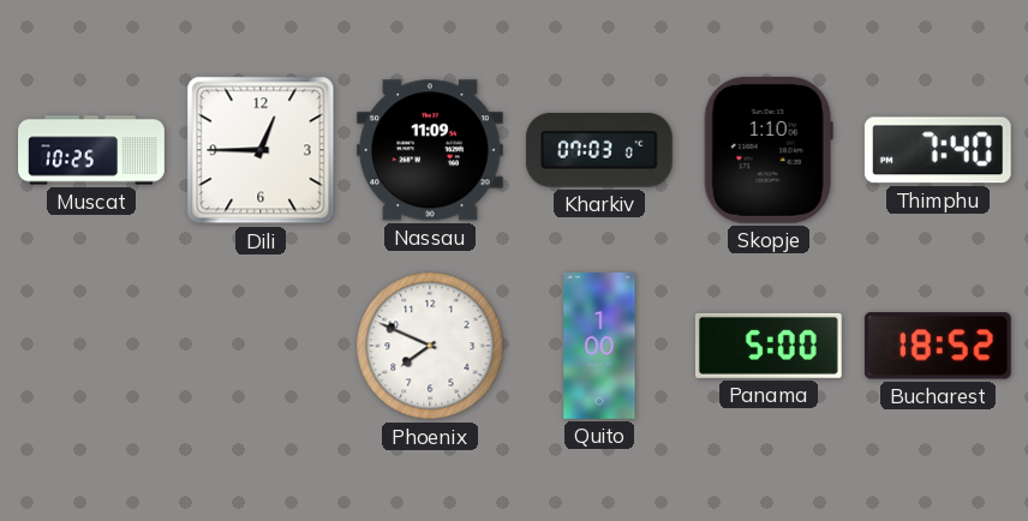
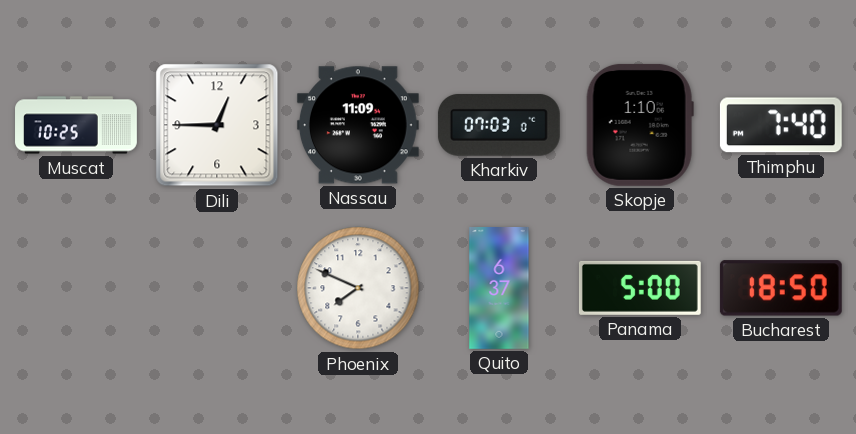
Quito: 1:00 -> 6:37 (499, 289)
Bucharest: 18:52 -> 18:50 (781, 288)
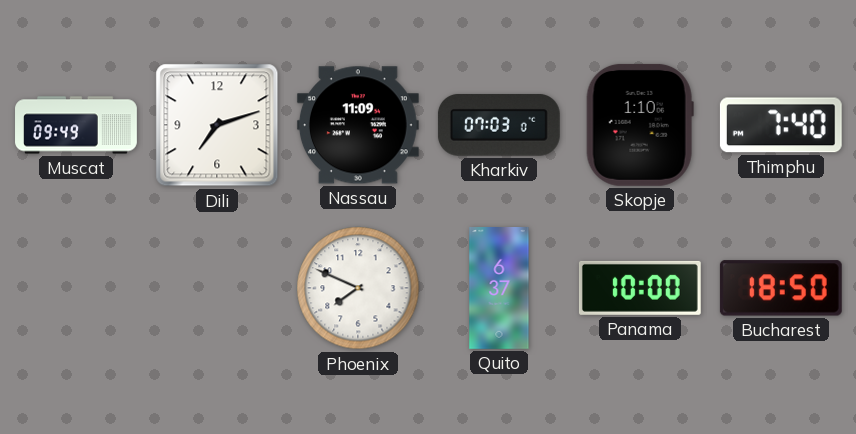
Muscat: 10:25 -> 09:49 (76, 125)
Dili: 12:45 -> 7:12 (217, 125)
Panama: 5:00 -> 10:00 (640, 288)
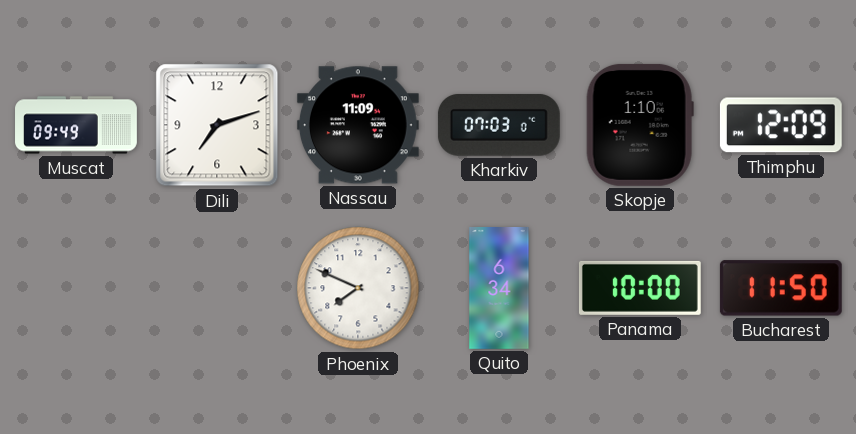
Thimphu: 7:40 -> 12:09 (781, 125)
Quito: 6:37 -> 6:34 (499, 289)
Bucharest: 18:50 -> 11:50 (781, 288)
